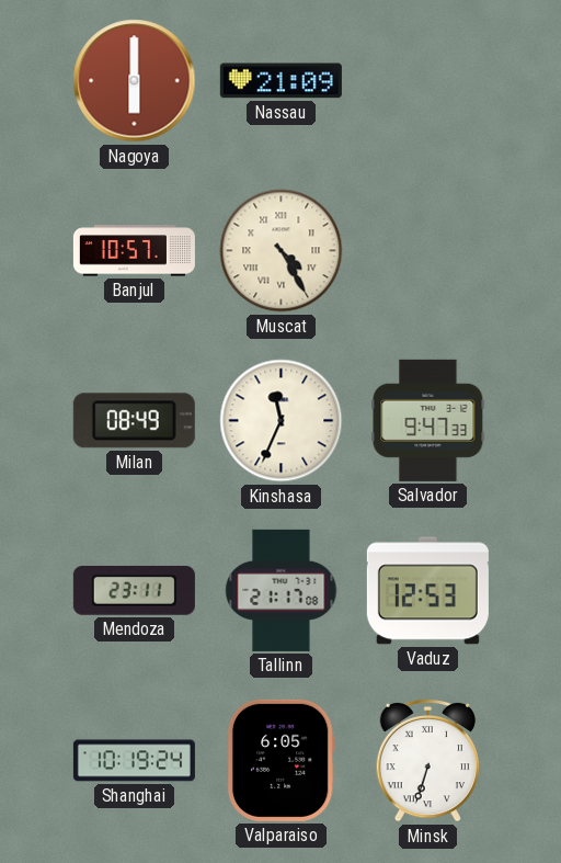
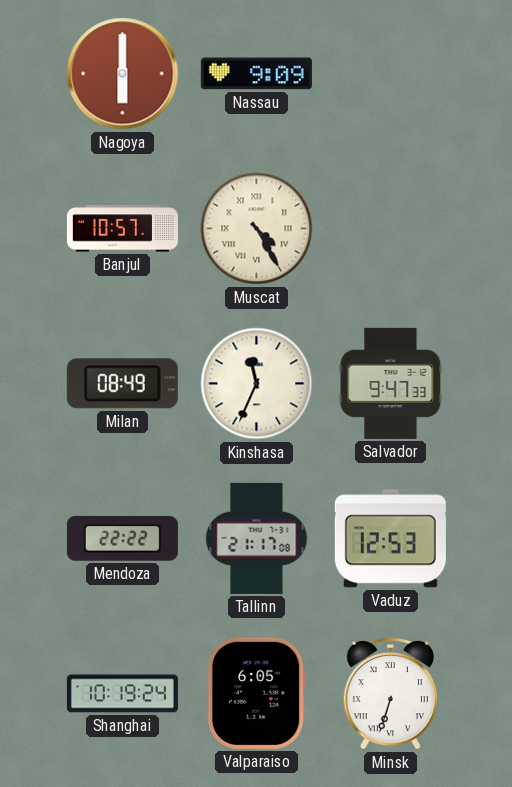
Nassau: 21:09 -> 9:09 (256, 74)
Mendoza: 23:11 -> 22:22 (122, 538)
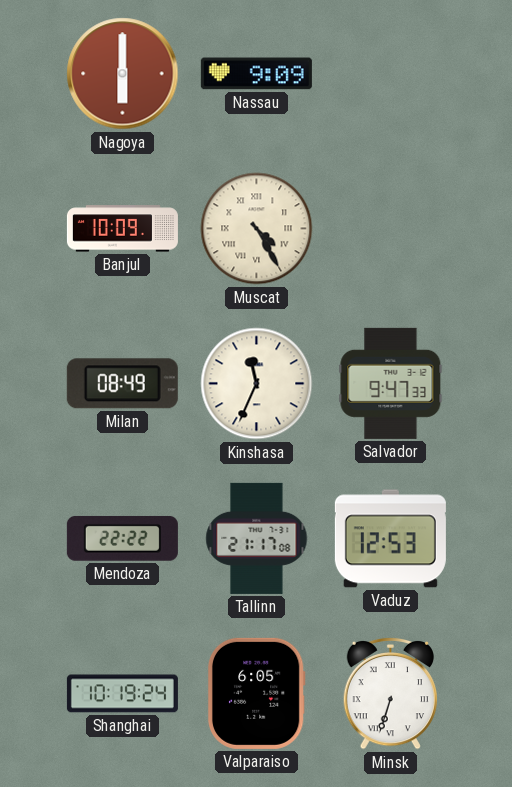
Banjul: 10:57 -> 10:09 (122, 229)
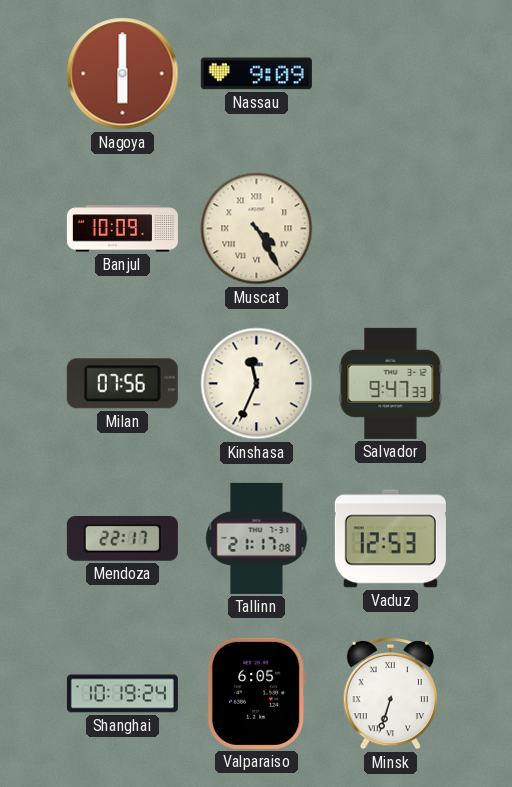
Milan: 08:49 -> 07:56 (122, 384)
Mendoza: 22:22 -> 22:17 (122, 538)
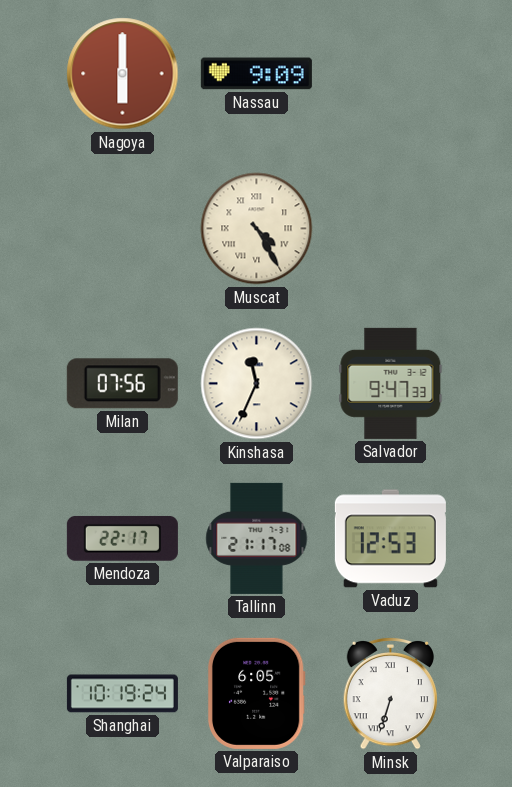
Banjul: 10:09 -> none (122, 229)
